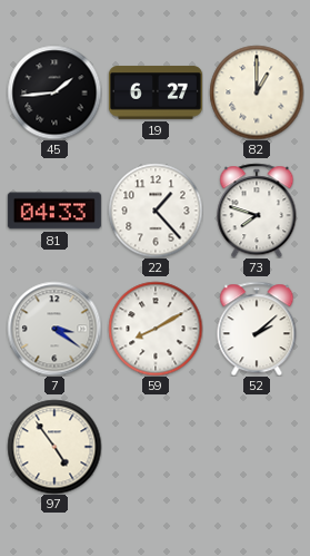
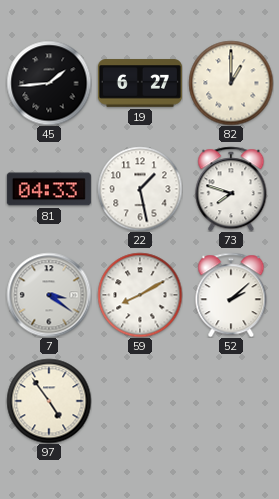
22: 1:23 -> 1:28 (140, 189)
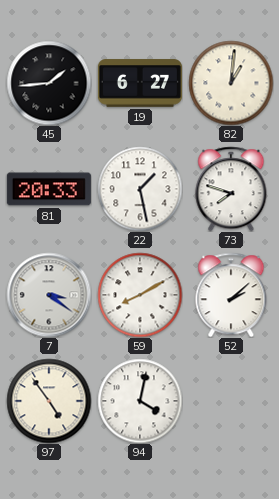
82: 1:00 -> 1:01 (231, 83)
81: 04:33 -> 20:33 (49, 189)
94: none -> 4:02 (140, 401)
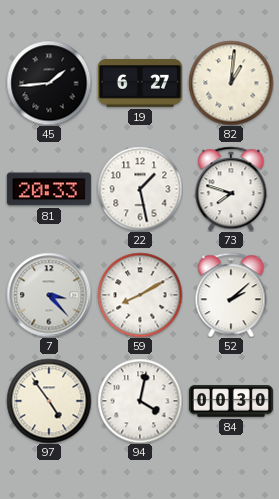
7: 3:21 -> 3:23 (49, 295)
84: none -> 00:30 (231, 401)
